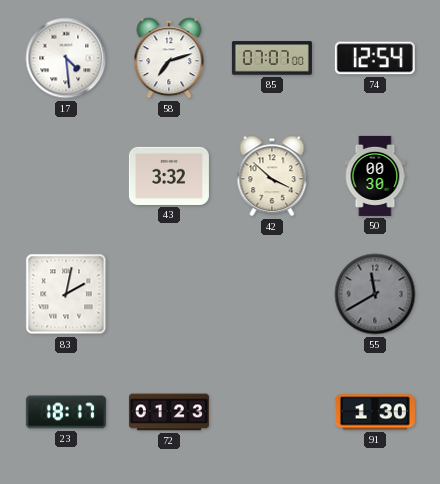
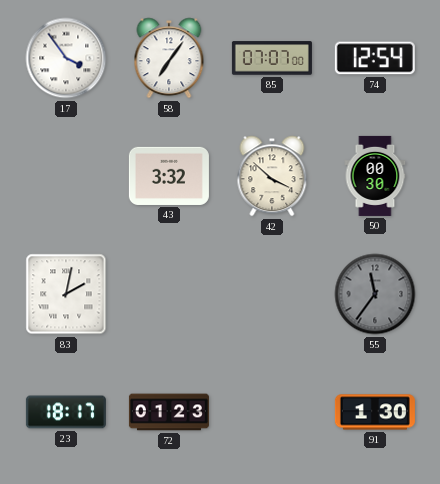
17: 4:29 -> 3:54 (66, 58)
58: 7:12 -> 7:06 (169, 58)
55: 11:40 -> 11:36 (375, 294)
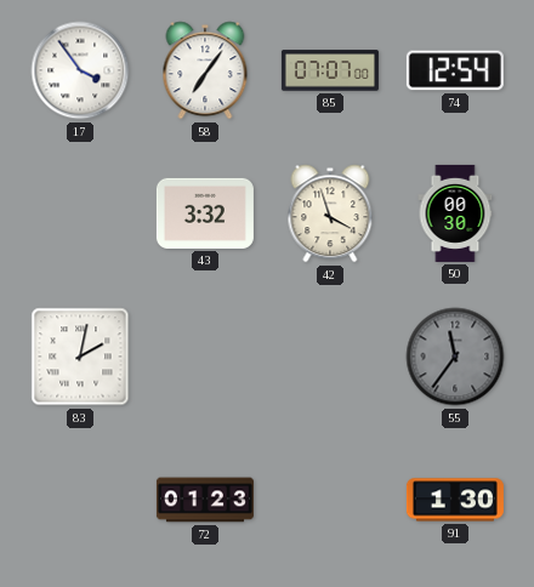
42: 3:52 -> 3:57 (330, 213)
23: 18:17 -> none (66, 412)
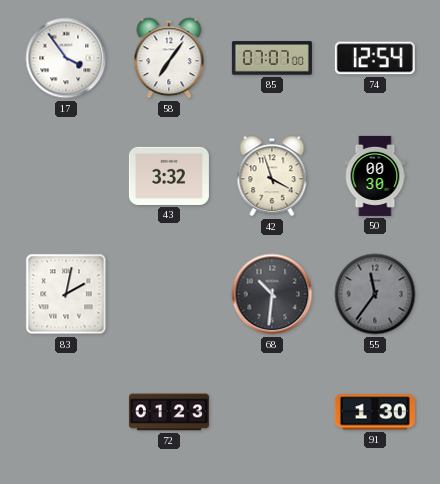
68: none -> 10:31 (272, 294)
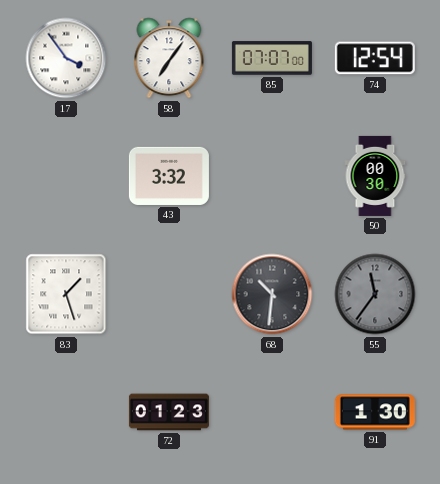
42: 3:57 -> none (272, 176)
83: 2:02 -> 1:27 (66, 294)
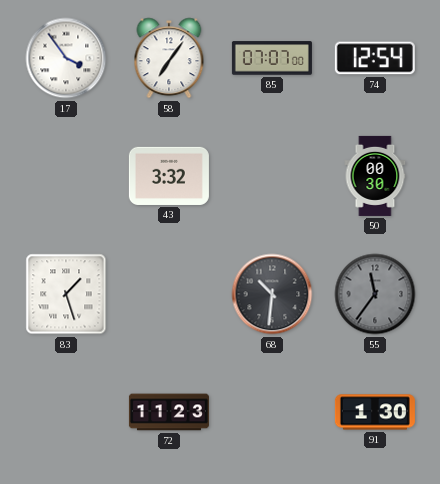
72: 01:23 -> 11:23 (169, 412)
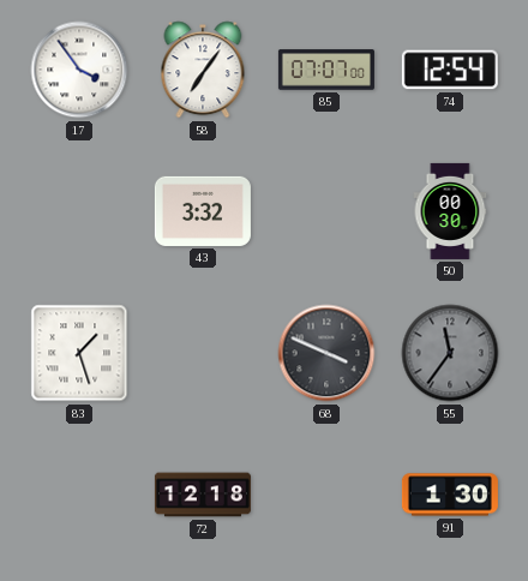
68: 10:31 -> 3:49 (326, 353)
72: 11:23 -> 12:18 (203, 495)
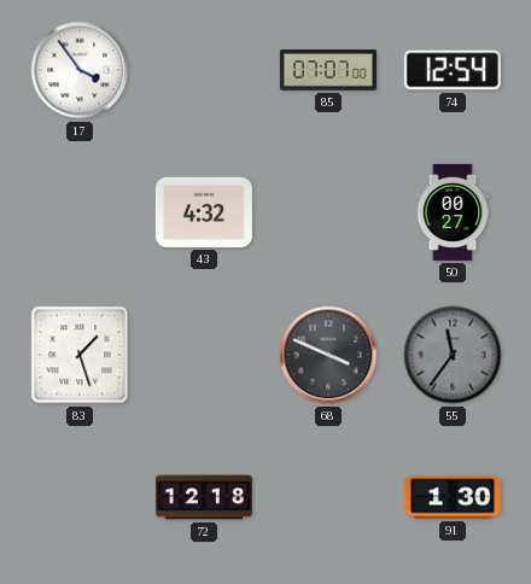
58: 7:06 -> none (203, 70)
43: 3:32 -> 4:32 (204, 212)
50: 00:30 -> 00:27 (453, 212)
